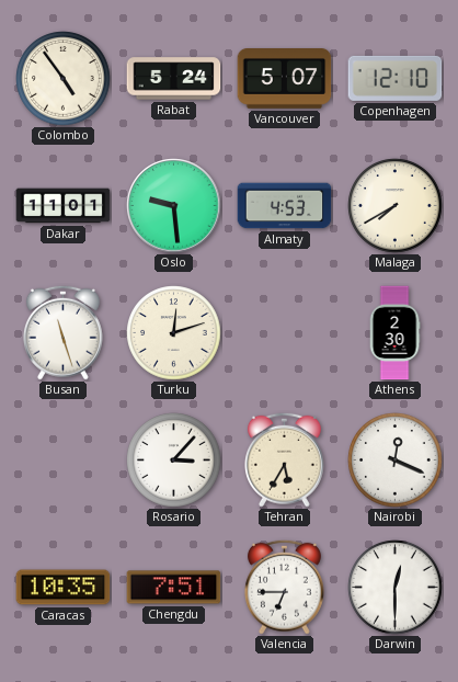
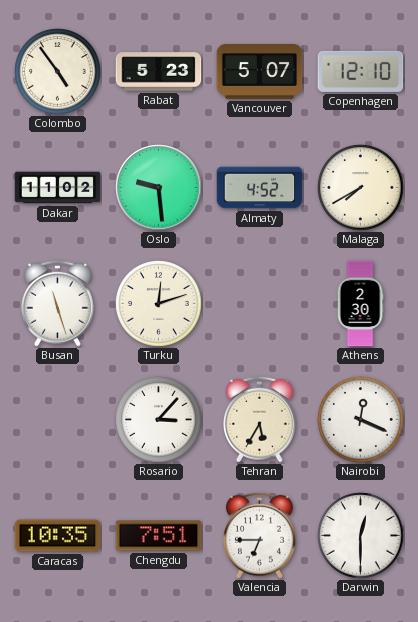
Rabat: 5:24 -> 5:23 (159, 72)
Dakar: 11:01 -> 11:02 (58, 188)
Almaty: 4:53 -> 4:52 (260, 188)
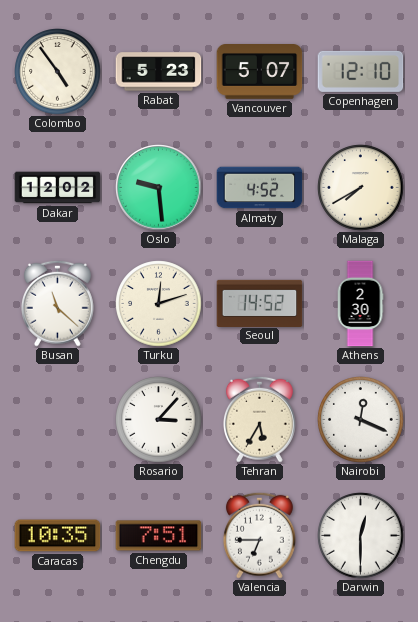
Dakar: 11:02 -> 12:02 (58, 188)
Busan: 11:27 -> 11:22 (57, 303)
Seoul: none -> 14:52 (260, 303)
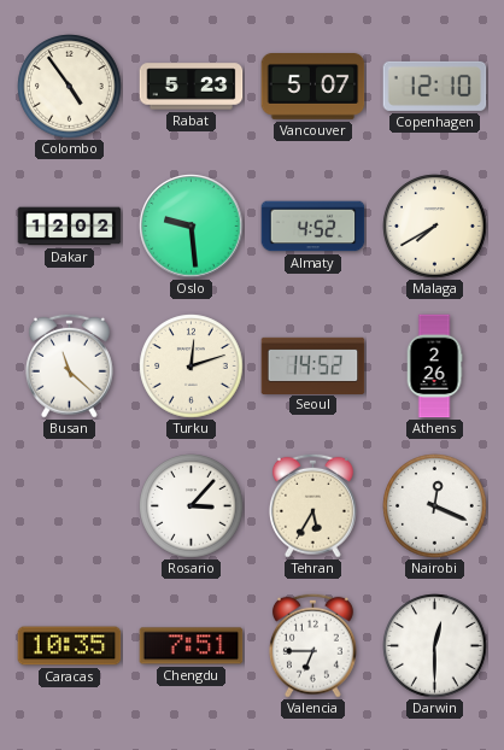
Athens: 2:30 -> 2:26 (434, 367)
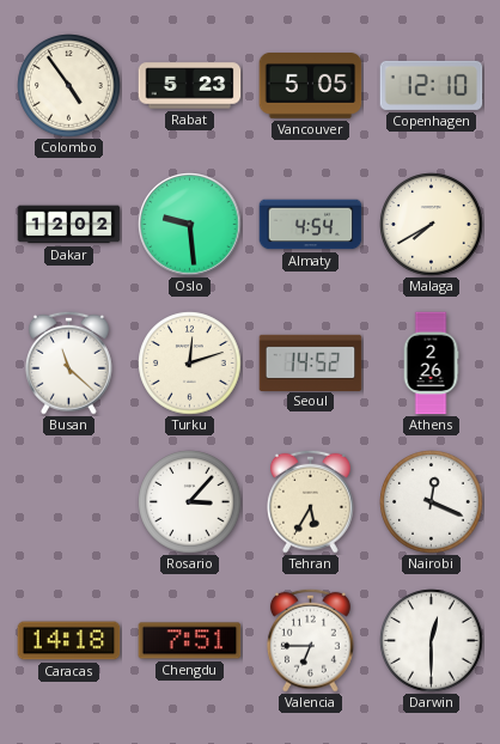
Vancouver: 5:07 -> 5:05 (311, 86)
Almaty: 4:52 -> 4:54 (311, 225)
Caracas: 10:35 -> 14:18 (69, 641)
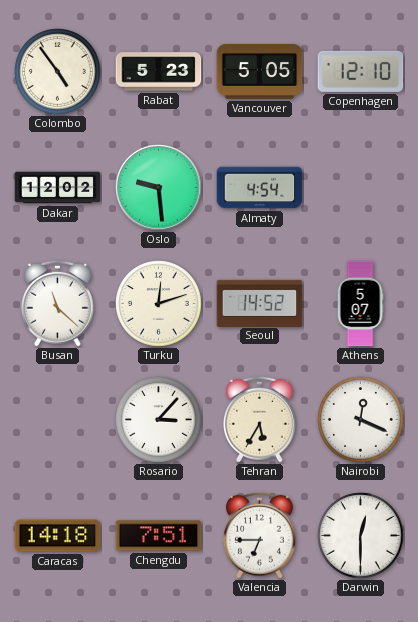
Malaga: 7:40 -> none (432, 225)
Athens: 2:26 -> 5:07 (360, 304)
